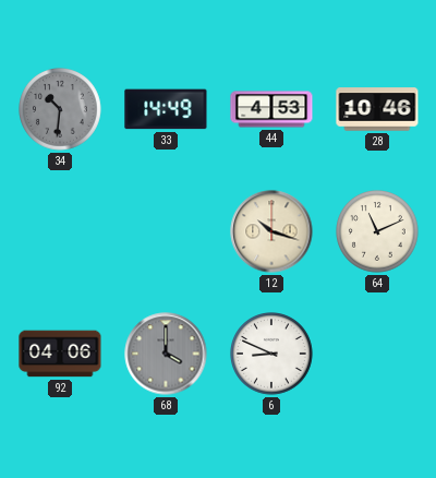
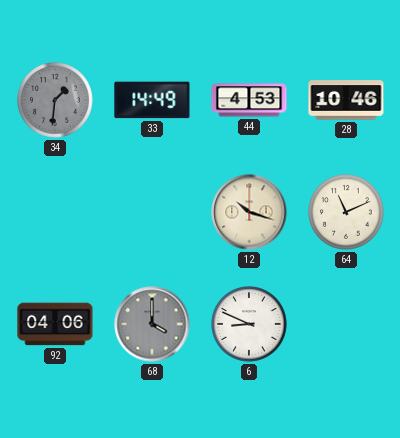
34: 10:31 -> 1:31 (56, 101)
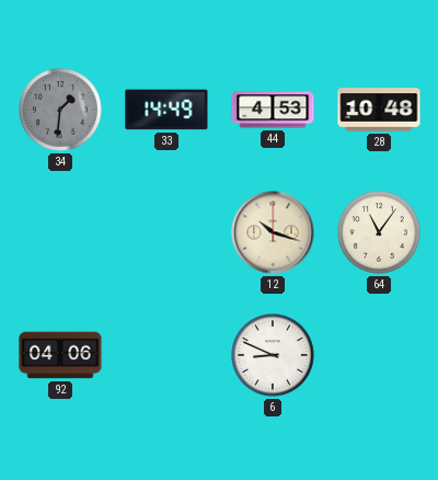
28: 10:46 -> 10:48 (379, 110)
64: 11:11 -> 11:06 (380, 233)
68: 4:00 -> none (152, 324)
